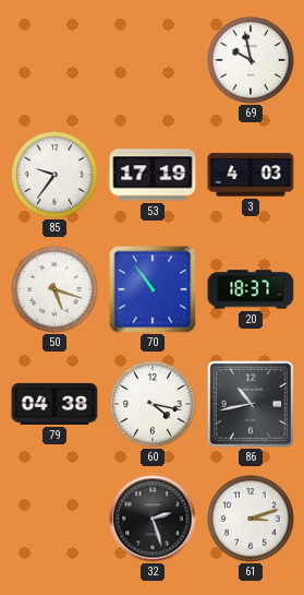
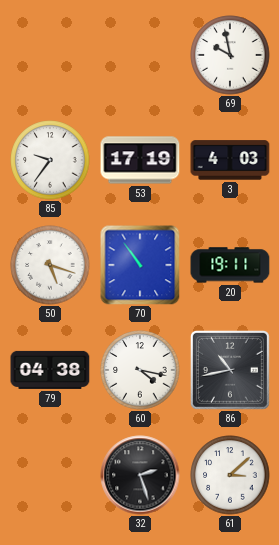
20: 18:37 -> 19:11 (230, 265)
61: 3:12 -> 3:08 (230, 475)
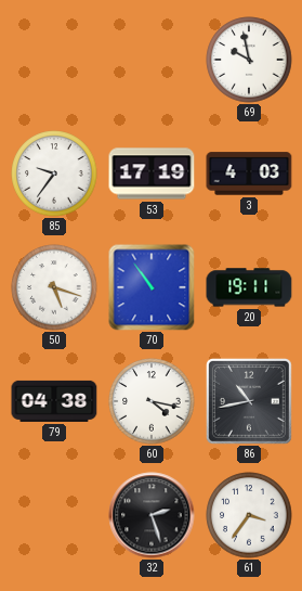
61: 3:08 -> 3:36 (249, 515)
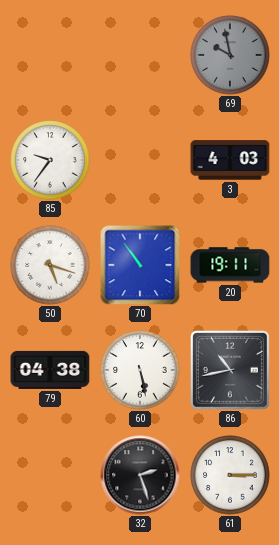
69 dial: white -> grey (230, 55)
53: 17:19 -> none (152, 174)
60: 4:17 -> 5:28 (140, 370)
61: 3:36 -> 3:15 (230, 475)
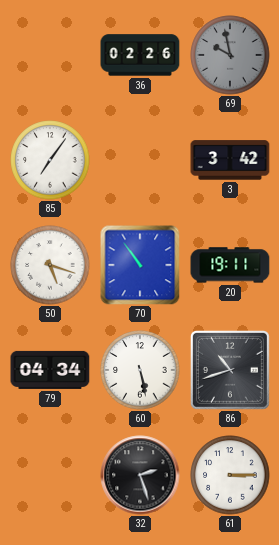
36: none -> 02:26 (140, 55)
85: 9:36 -> 7:06 (50, 160)
3: 4:03 -> 3:42 (230, 160)
79: 04:38 -> 04:34 (50, 370)
86: 10:43 -> 10:42 (230, 370)
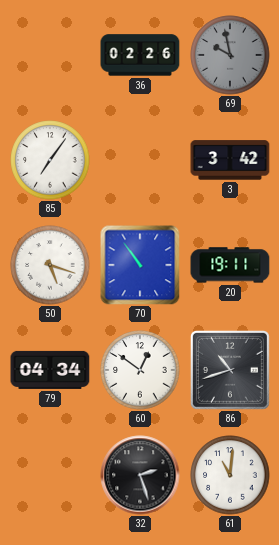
60: 5:28 -> 12:51 (140, 370)
61: 3:15 -> 11:01 (230, 475)
